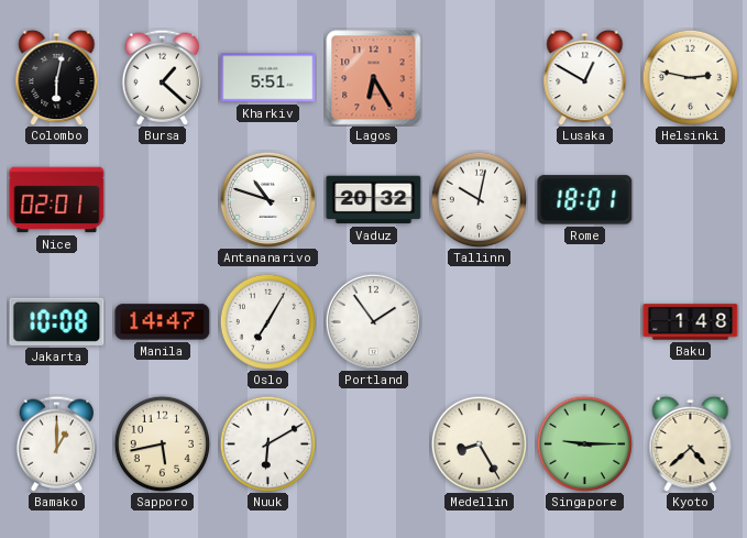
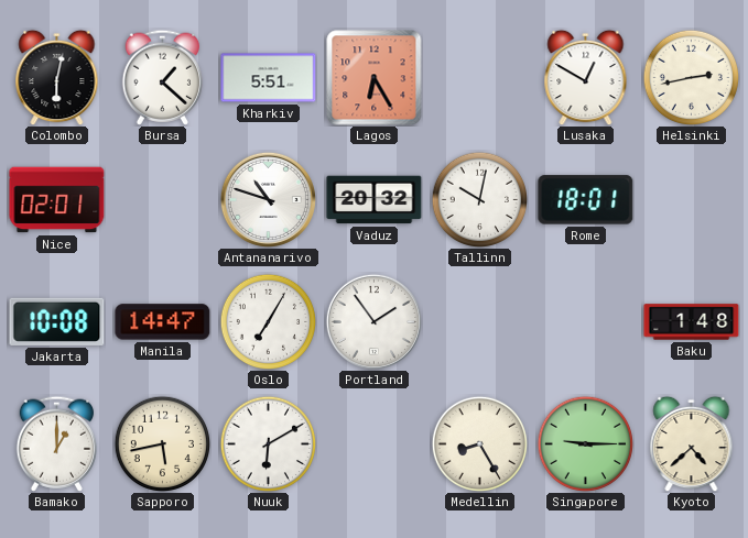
Helsinki: 2:47 -> 2:43 (691, 77)
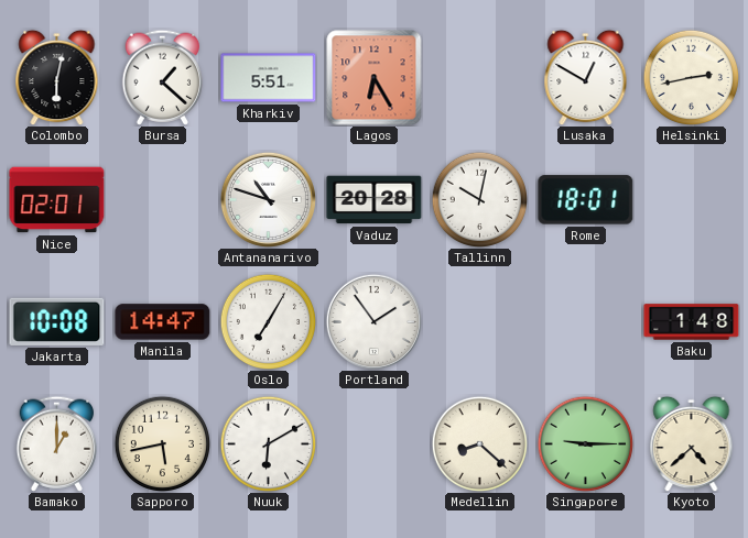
Vaduz: 20:32 -> 20:28 (375, 200)
Medellin: 8:25 -> 8:22 (479, 443)
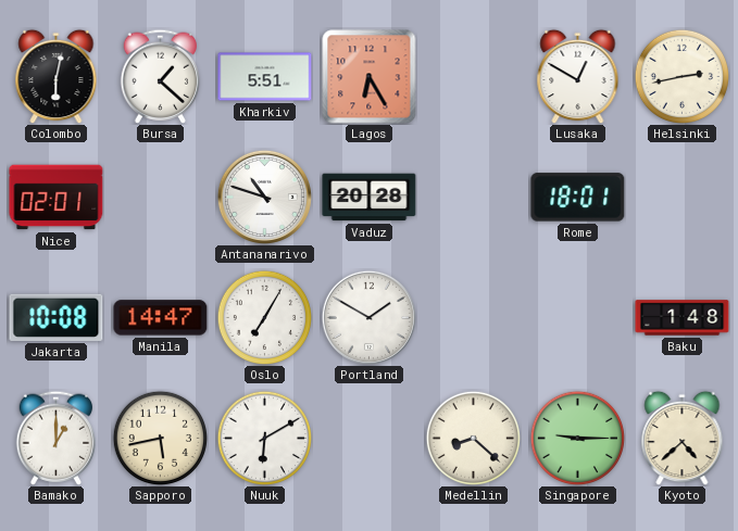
Tallinn: 10:02 -> none (479, 199)
Portland: 1:54 -> 1:50 (368, 317)
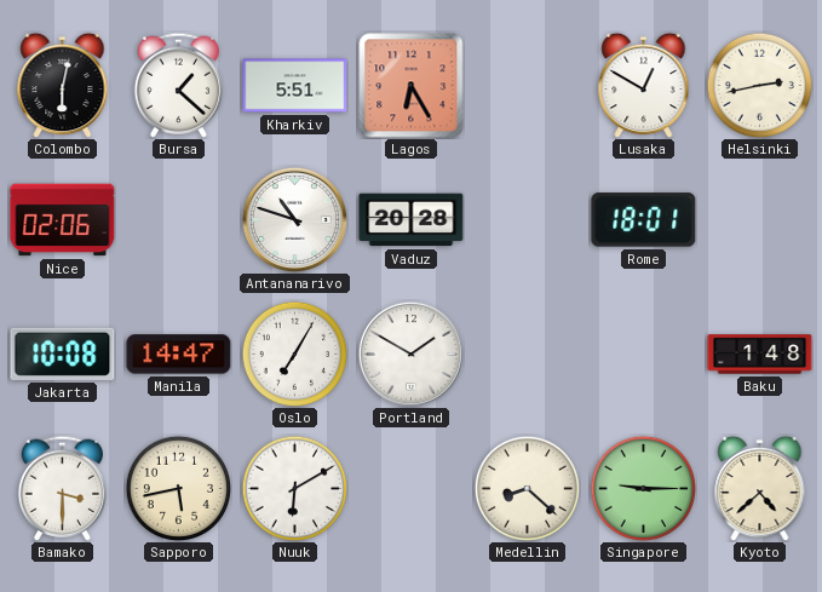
Nice: 02:01 -> 02:06 (63, 220)
Bamako: 1:00 -> 3:30 (62, 488)
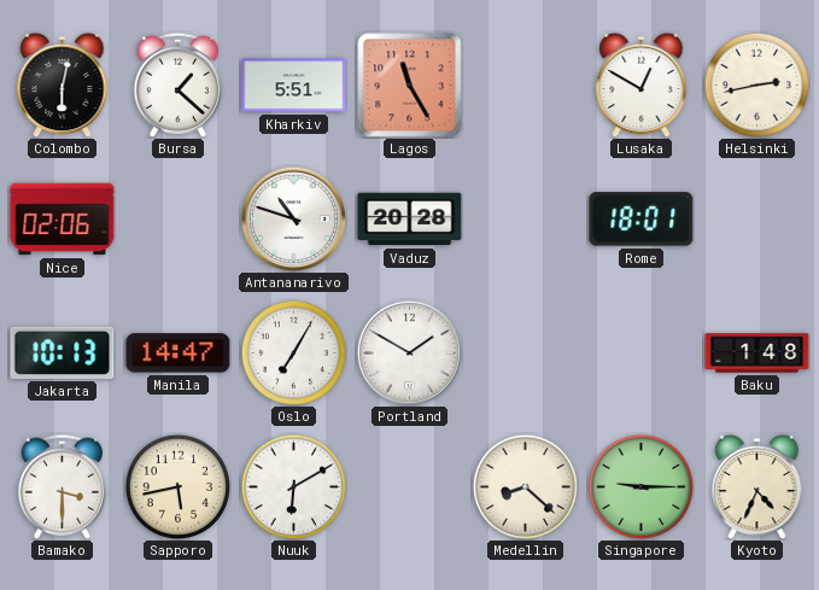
Lagos: 6:25 -> 11:25 (410, 86)
Jakarta: 10:08 -> 10:13 (63, 352)
Kyoto: 4:38 -> 4:34 (757, 486)
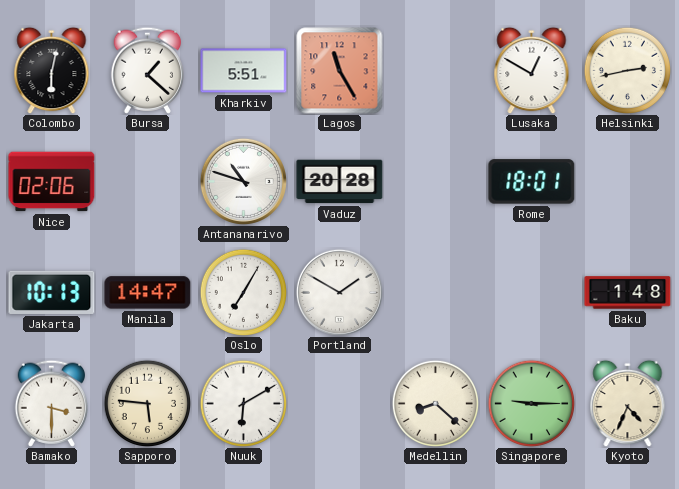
Sapporo: 5:43 -> 5:46 (147, 403)
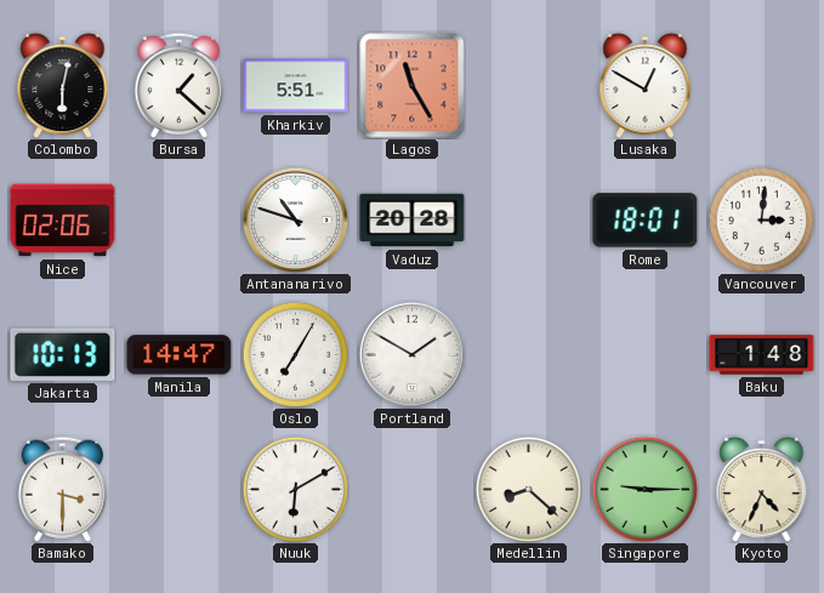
Helsinki: 2:43 -> none (627, 70)
Vancouver: none -> 3:01 (761, 219)
Sapporo: 5:46 -> none (147, 403)
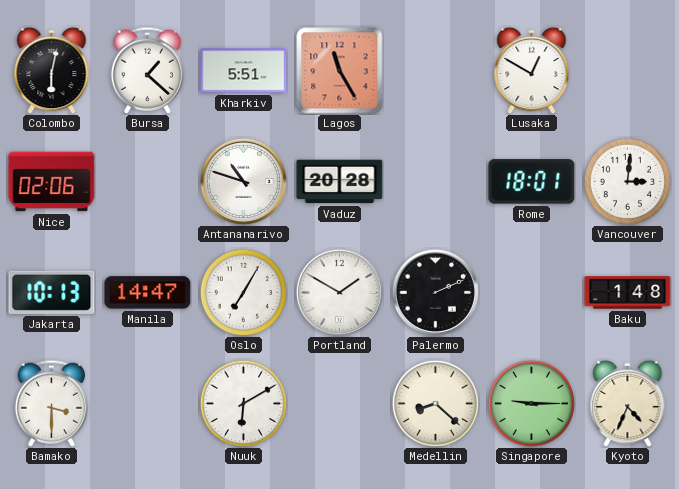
Palermo: none -> 2:11 (435, 292)
